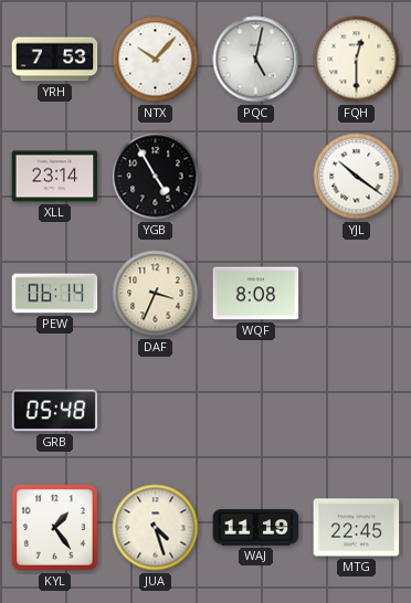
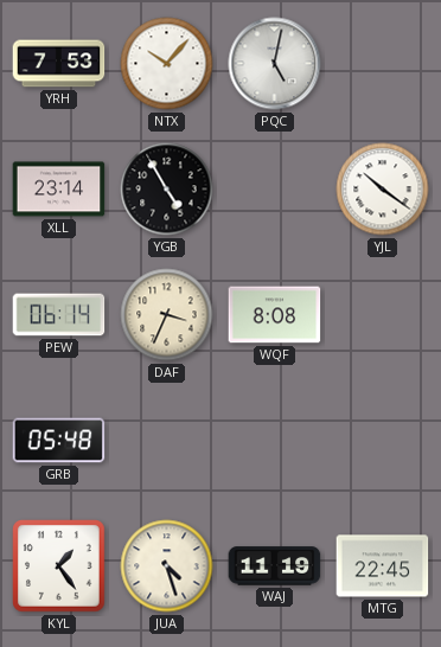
FQH: 12:30 -> none (357, 60)
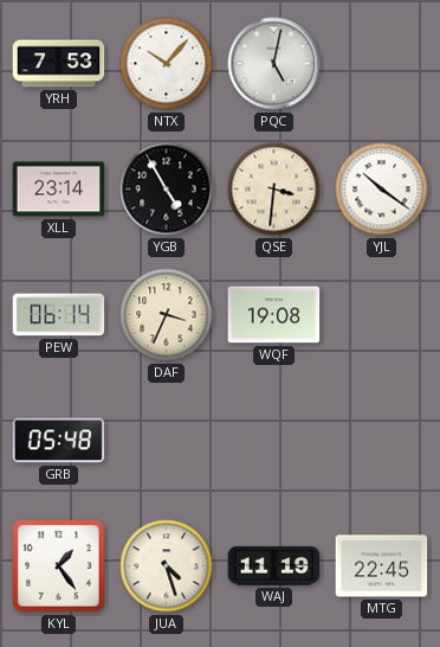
QSE: none -> 3:31 (274, 190)
WQF: 8:08 -> 19:08 (274, 315)
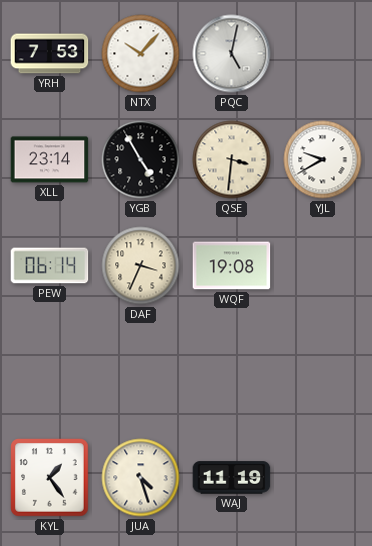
YJL: 10:21 -> 9:40 (323, 160)
GRB: 05:48 -> none (59, 441)
MTG: 22:45 -> none (382, 566)
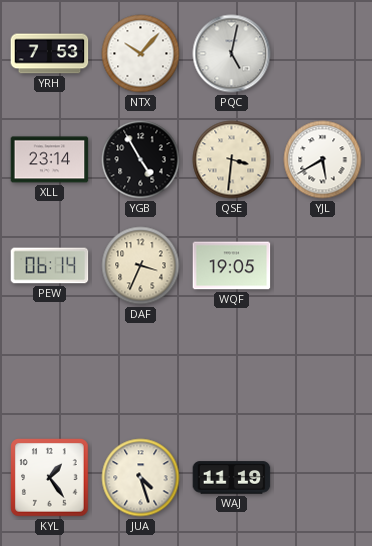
YJL: 9:40 -> 5:40 (323, 160)
WQF: 19:08 -> 19:05 (232, 266)
